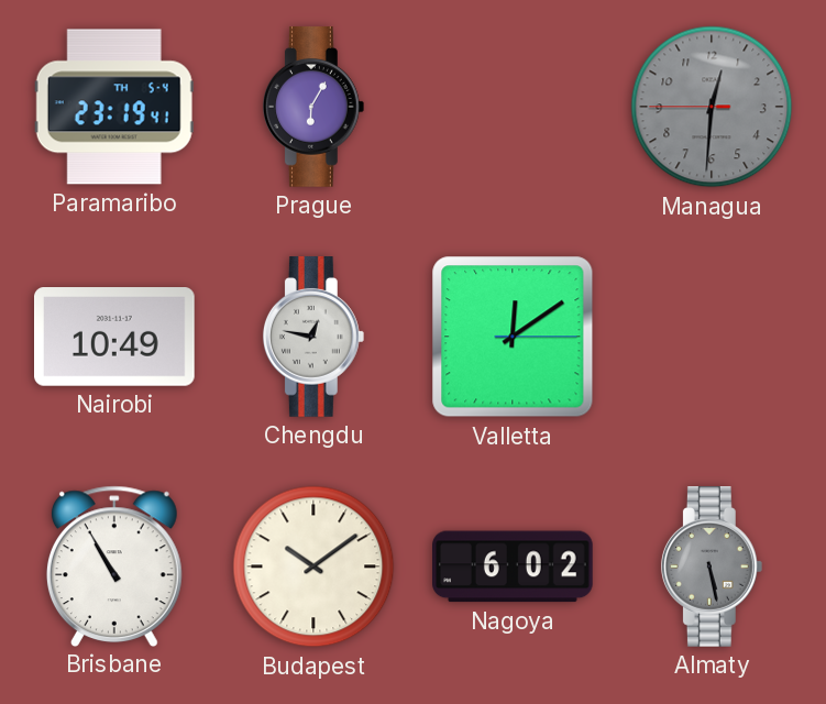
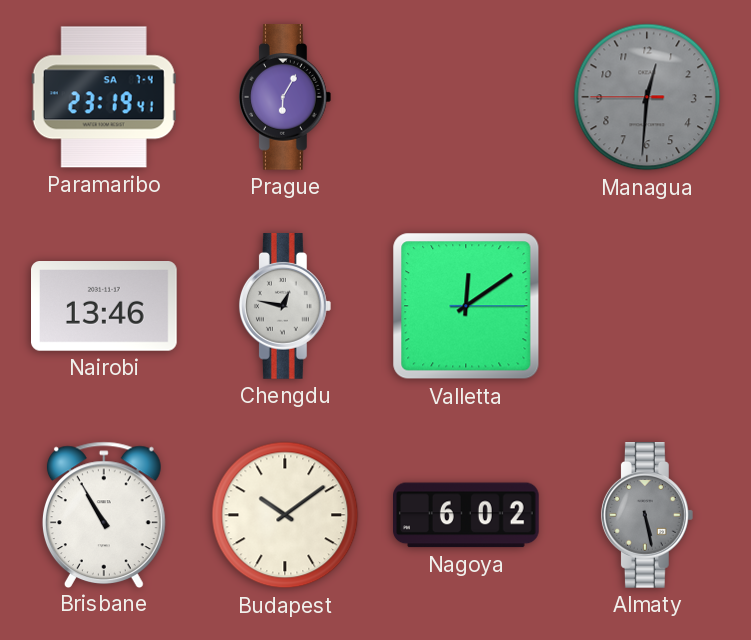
Paramaribo date: TH 5-4 -> SA 7-4 (104, 97)
Nairobi: 10:49 -> 13:46 (105, 307)
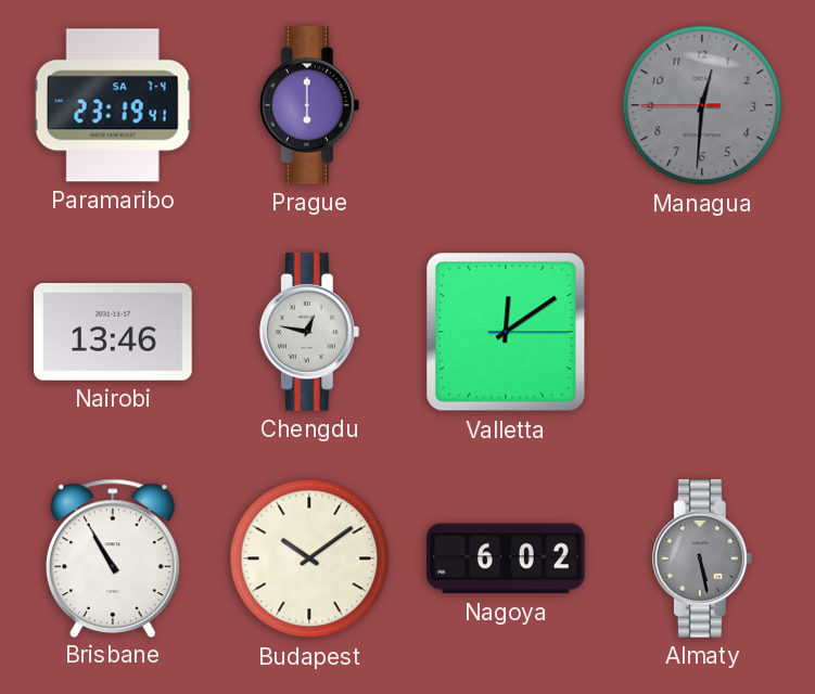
Prague: 6:05 -> 6:00 (309, 106)
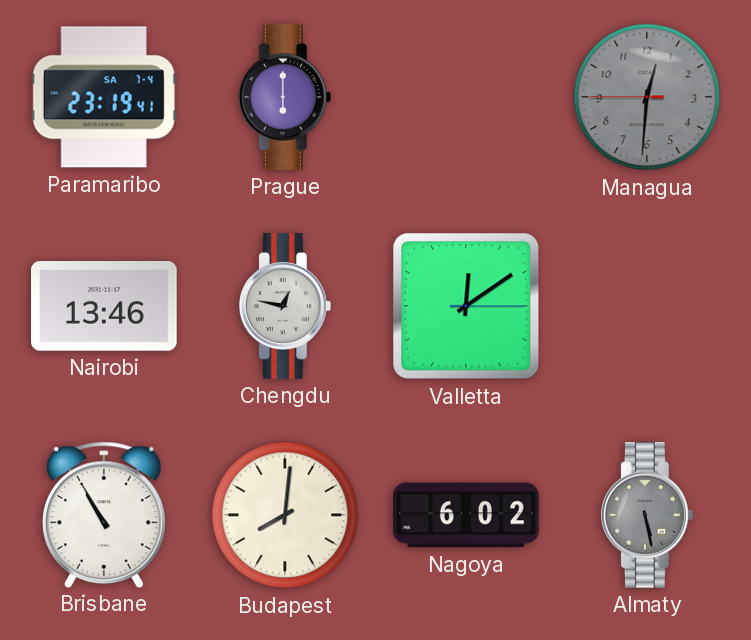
Budapest: 10:09 -> 8:01 (285, 515)
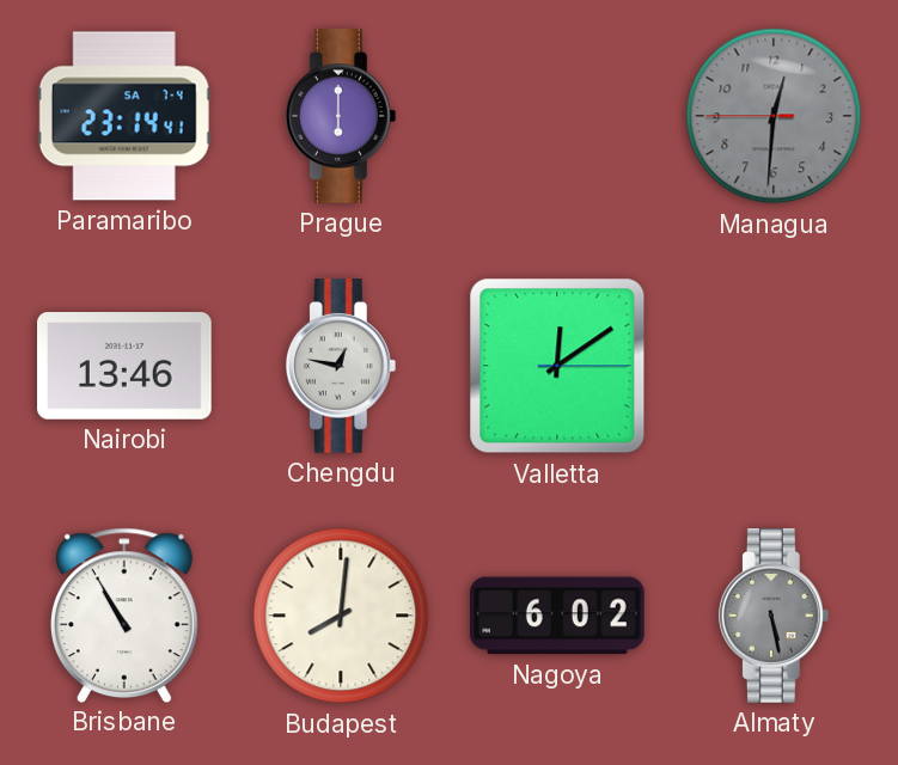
Paramaribo: 23:19 -> 23:14 (124, 116)
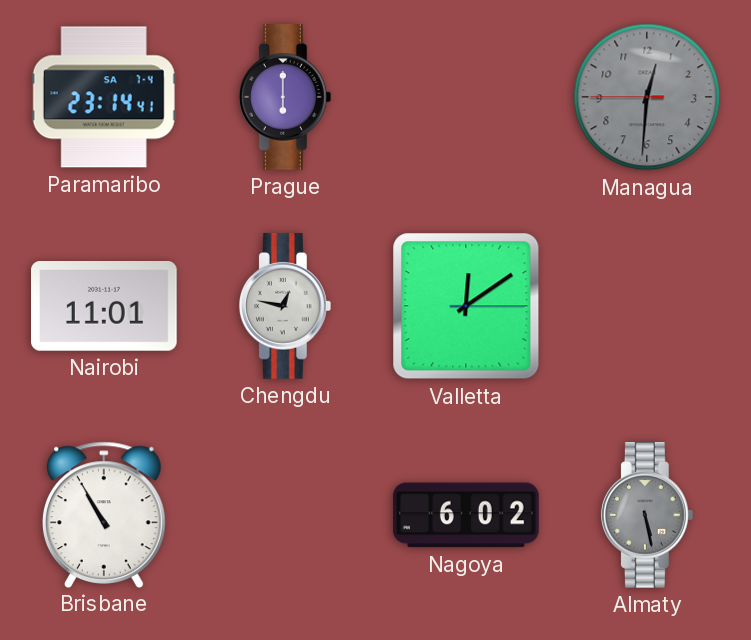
Nairobi: 13:46 -> 11:01 (105, 307)
Budapest: 8:01 -> none (341, 616)
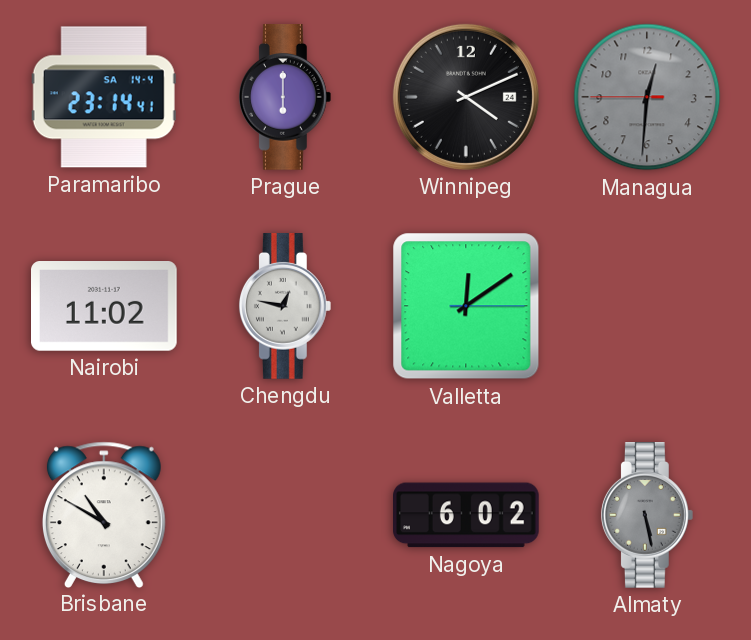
Paramaribo date: SA 7-4 -> SA 14-4 (104, 97)
Winnipeg: none -> 4:11 (466, 97)
Nairobi: 11:01 -> 11:02 (105, 307)
Brisbane: 10:55 -> 10:50 (104, 514)
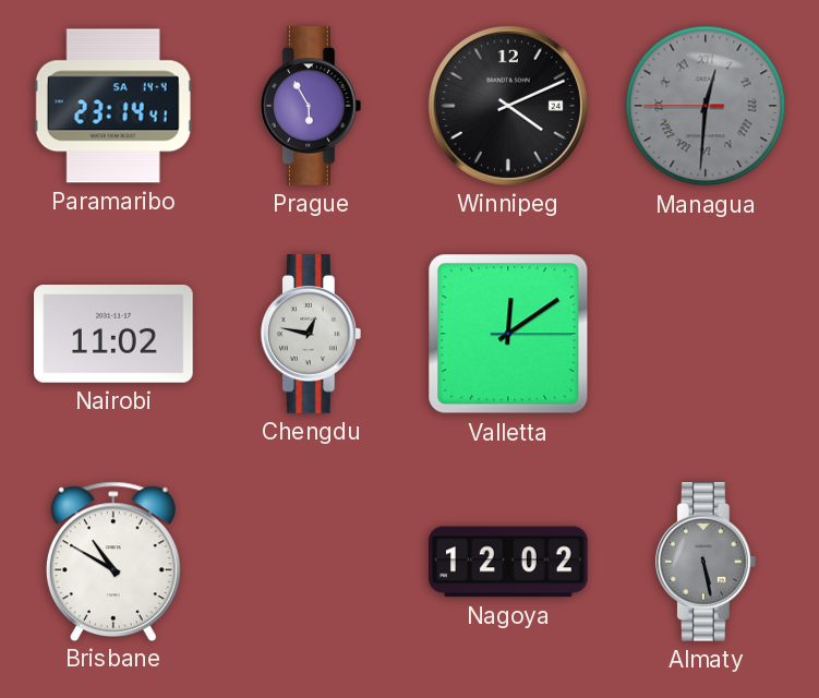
Prague: 6:00 -> 5:55 (311, 107)
Managua numerals: Arabic -> Roman (706, 106)
Nagoya: 6:02 -> 12:02 (509, 562)
